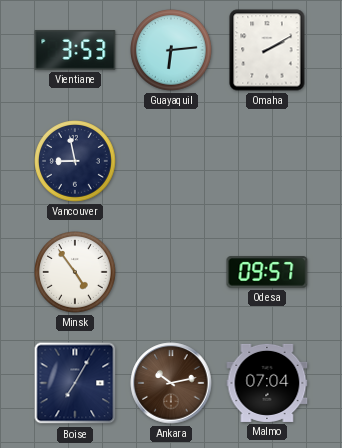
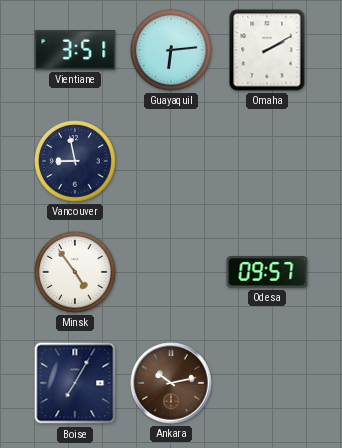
Vientiane: 3:53 -> 3:51 (75, 50)
Malmo: 07:04 -> none (267, 383)
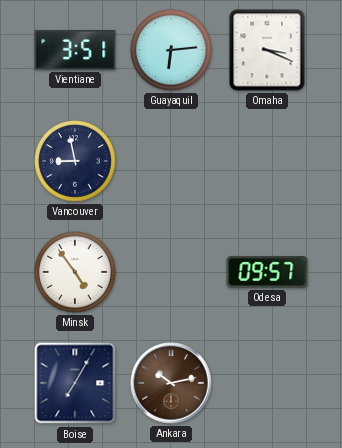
Omaha: 2:10 -> 3:19 (267, 50)
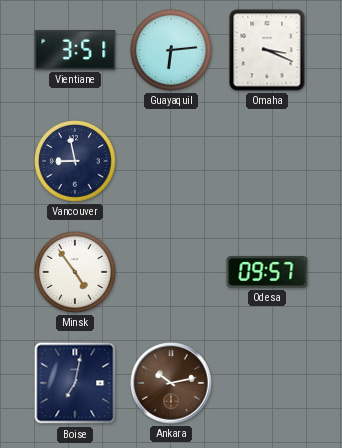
Boise: 7:05 -> 7:02 (75, 383)
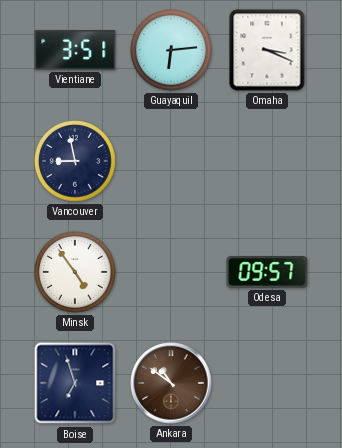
Boise: 7:02 -> 6:57 (75, 383)
Ankara: 10:13 -> 10:51 (171, 383)
